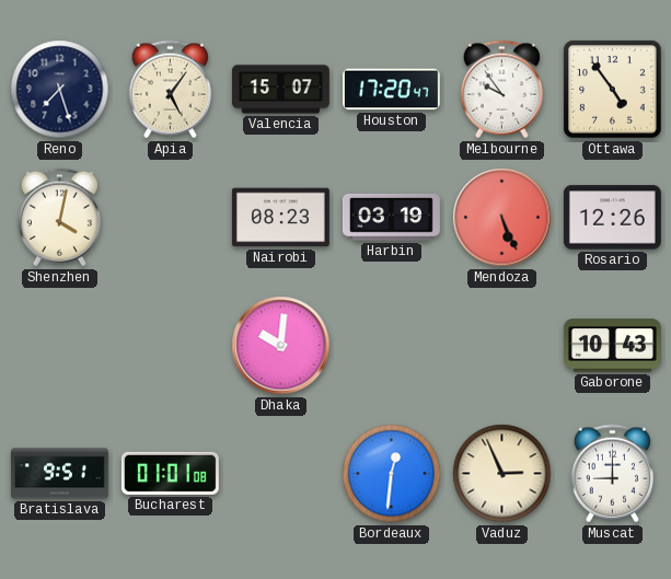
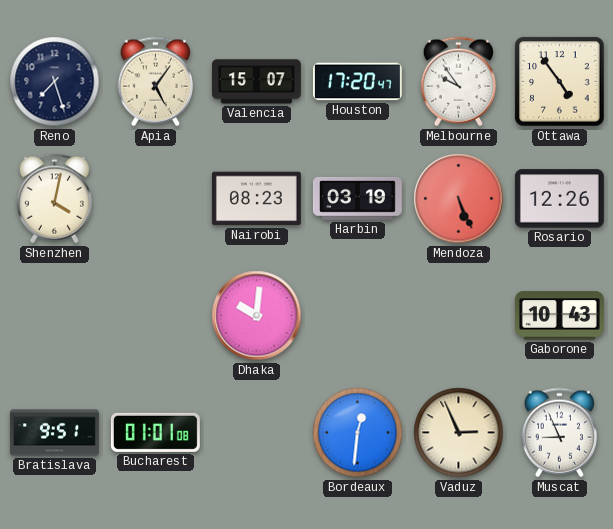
Muscat: 9:00 -> 8:56 (559, 433)
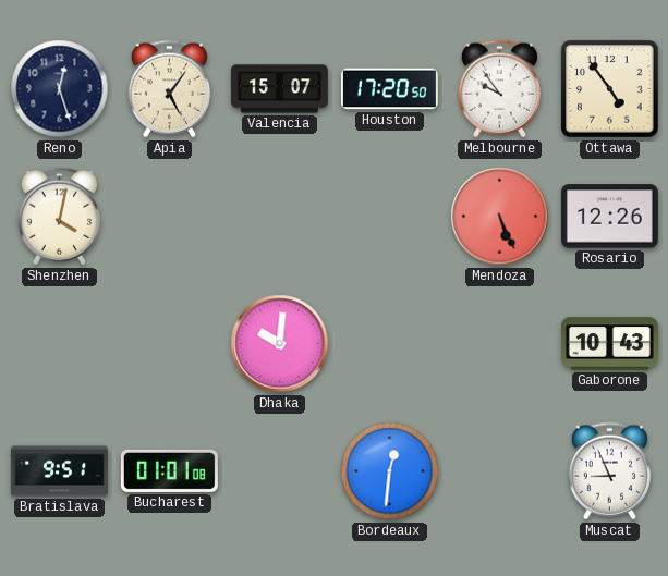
Reno: 7:27 -> 12:27 (60, 89)
Houston: 17:20:47 -> 17:20:50 (389, 89)
Nairobi: 08:23 -> none (256, 199)
Harbin: 03:19 -> none (357, 198)
Vaduz: 2:56 -> none (459, 433)
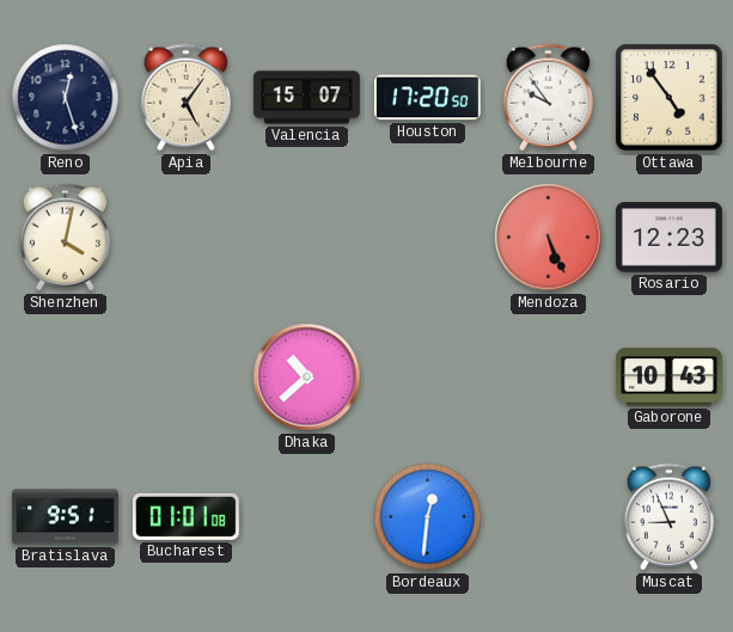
Rosario: 12:26 -> 12:23 (668, 238)
Dhaka: 10:01 -> 10:38 (307, 378)
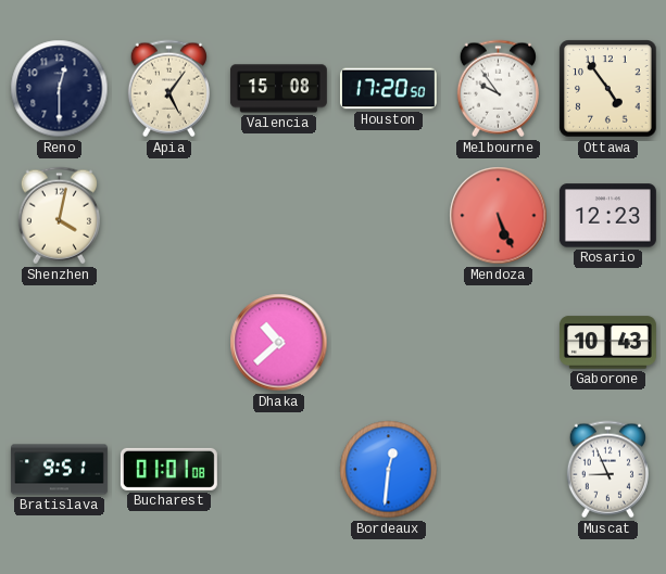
Reno: 12:27 -> 12:30 (60, 89)
Valencia: 15:07 -> 15:08 (278, 89)
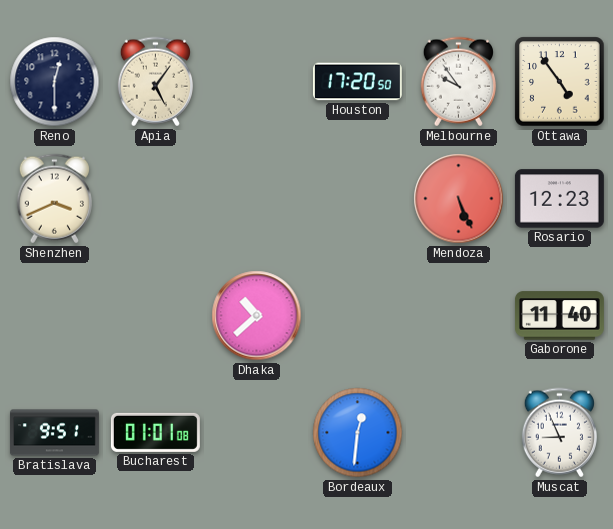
Valencia: 15:08 -> none (278, 89)
Shenzhen: 4:02 -> 3:41 (54, 199)
Gaborone: 10:43 -> 11:40 (559, 316)
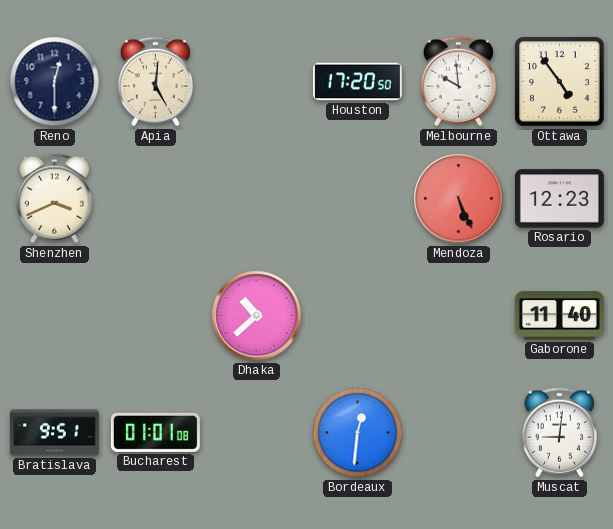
Apia: 5:06 -> 5:01 (155, 82)
Melbourne: 9:54 -> 9:59 (458, 82)
Muscat: 8:56 -> 9:01 (559, 433)
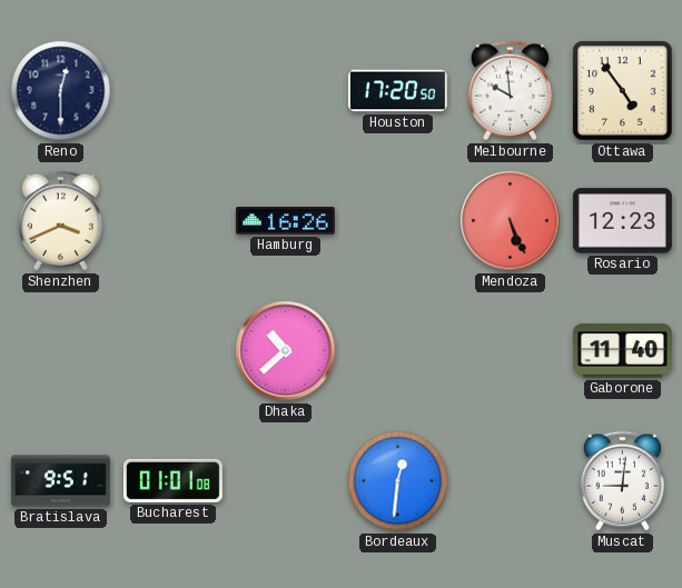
Apia: 5:01 -> none (155, 82)
Hamburg: none -> 16:26 (285, 221)
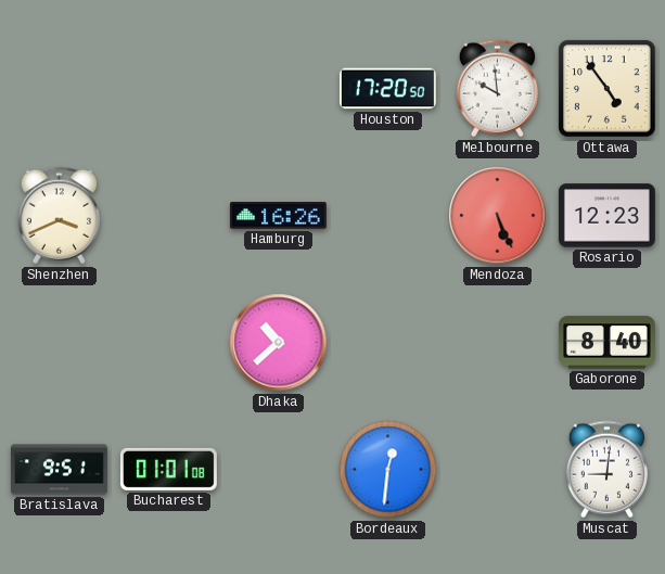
Reno: 12:30 -> none (61, 91)
Gaborone: 11:40 -> 8:40 (606, 343)
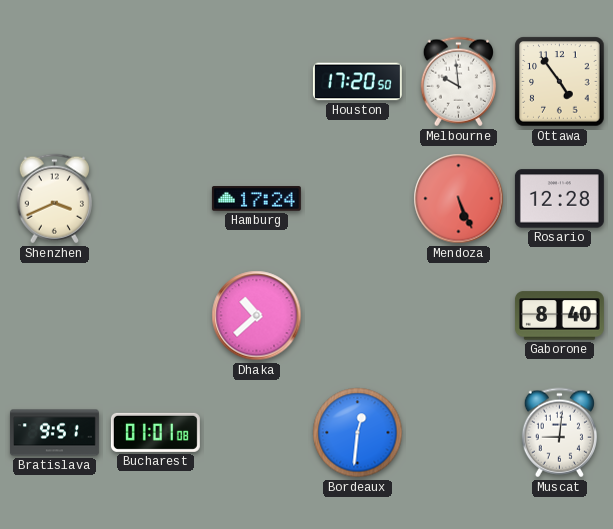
Hamburg: 16:26 -> 17:24 (256, 199)
Rosario: 12:23 -> 12:28 (559, 199)
